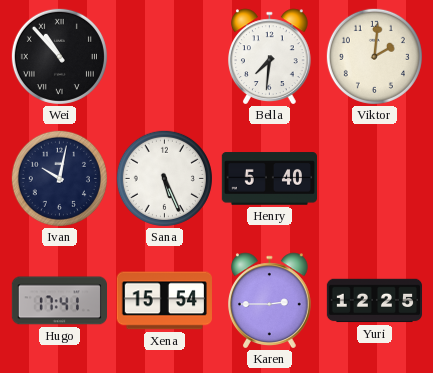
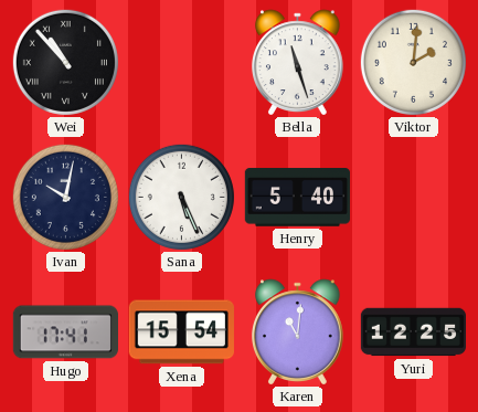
Bella: 7:31 -> 11:27 (298, 63)
Karen: 2:45 -> 11:01 (298, 332)
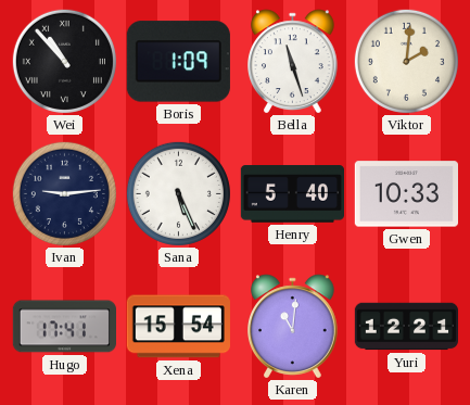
Boris: none -> 1:09 (178, 62)
Ivan: 10:02 -> 9:14 (64, 193)
Gwen: none -> 10:33 (406, 194)
Yuri: 12:25 -> 12:21 (407, 327)
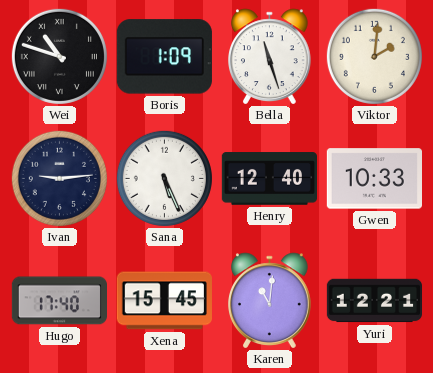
Wei: 10:53 -> 10:48 (59, 56)
Henry: 5:40 -> 12:40 (269, 179)
Hugo: 17:41 -> 17:40 (59, 301)
Xena: 15:54 -> 15:45 (164, 301)
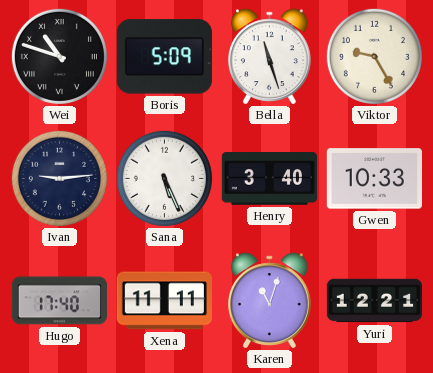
Boris: 1:09 -> 5:09 (164, 57)
Viktor: 2:01 -> 9:25 (374, 56)
Henry: 12:40 -> 3:40 (269, 179)
Xena: 15:45 -> 11:11 (164, 301)
Karen: 11:01 -> 11:03 (270, 301)
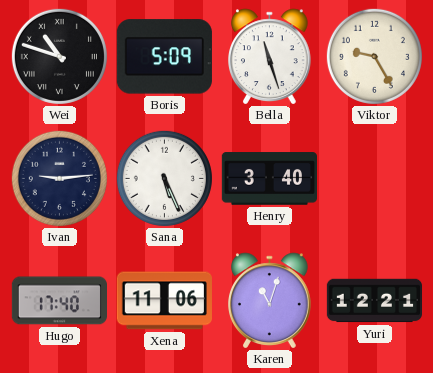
Gwen: 10:33 -> none (374, 179)
Xena: 11:11 -> 11:06 (164, 301)
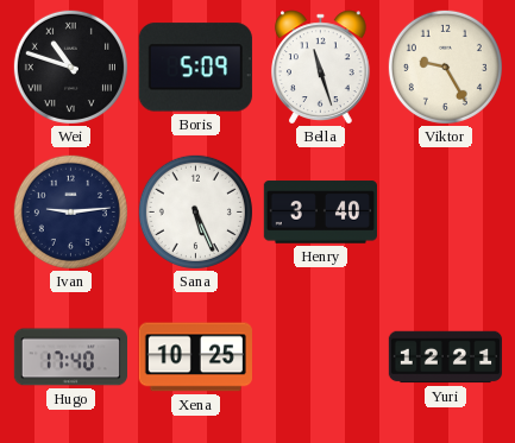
Xena: 11:06 -> 10:25 (195, 357)
Karen: 11:03 -> none (270, 301)
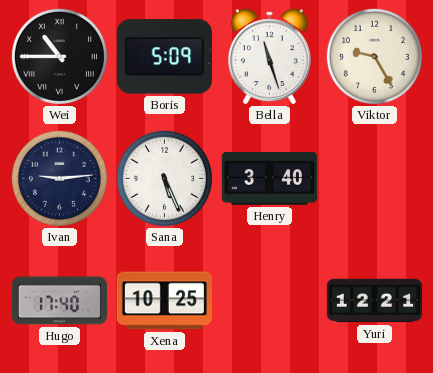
Wei: 10:48 -> 10:45 (59, 56)
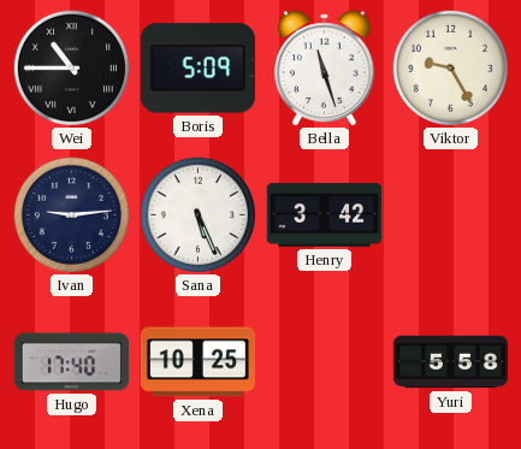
Henry: 3:40 -> 3:42 (324, 215)
Yuri: 12:21 -> 5:58 (451, 362)
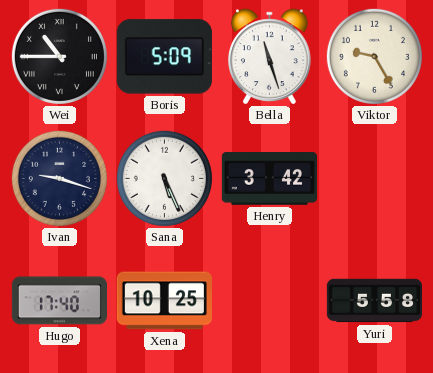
Ivan: 9:14 -> 9:18 (59, 178)
